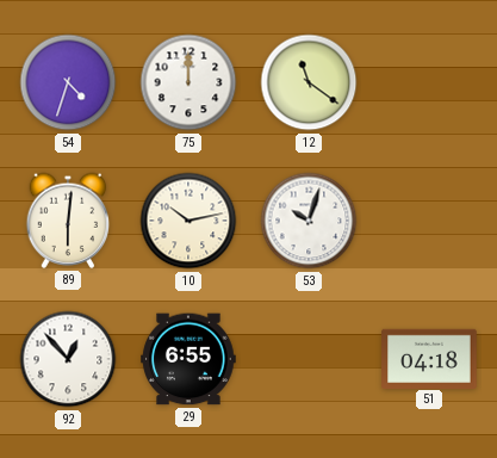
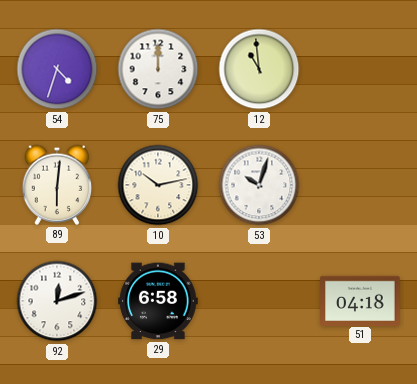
12: 11:21 -> 10:59 (259, 69)
92: 12:53 -> 12:12 (57, 301)
29: 6:55 -> 6:58 (158, 301)
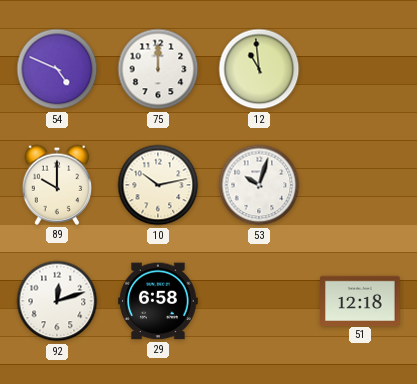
54: 4:33 -> 4:49 (57, 69)
89: 6:01 -> 10:00 (57, 185)
51: 04:18 -> 12:18 (360, 300)
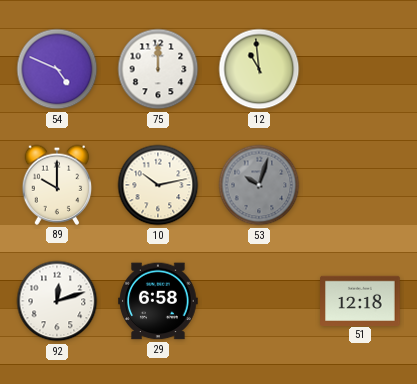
53 dial: white -> grey (259, 185)
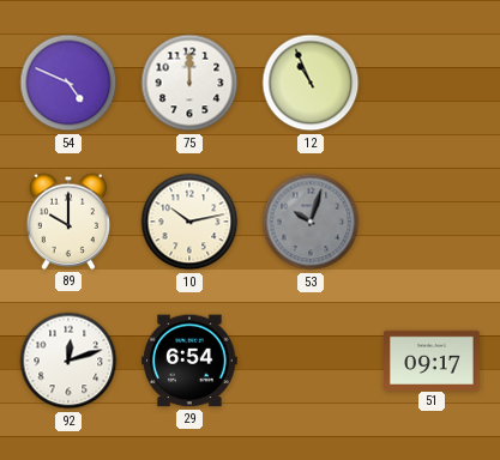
12: 10:59 -> 10:56 (311, 83)
29: 6:58 -> 6:54 (189, 361)
51: 12:18 -> 09:17 (432, 359)
